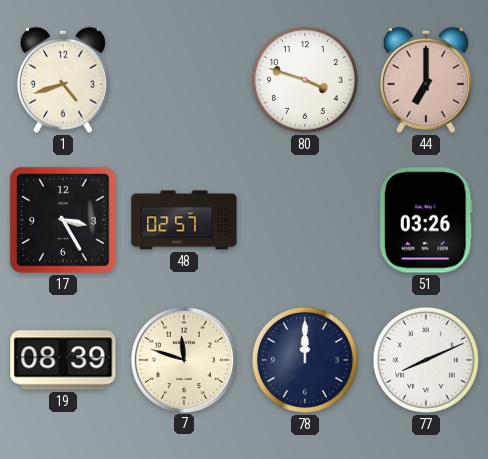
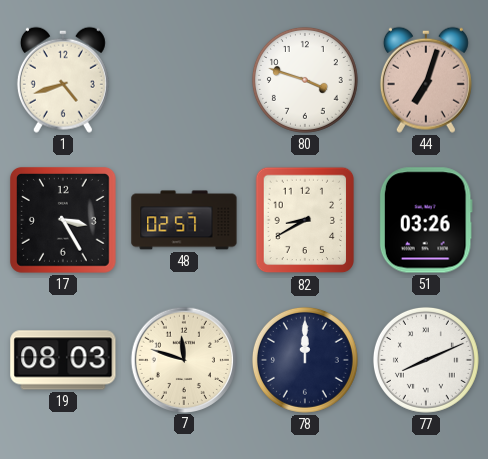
44: 7:00 -> 7:03 (426, 80)
82: none -> 8:40 (305, 220)
19: 08:39 -> 08:03 (63, 360)
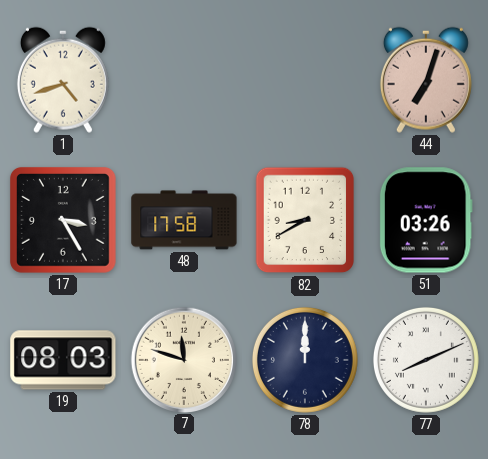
80: 3:48 -> none (305, 80)
48: 02:57 -> 17:58 (184, 220)
